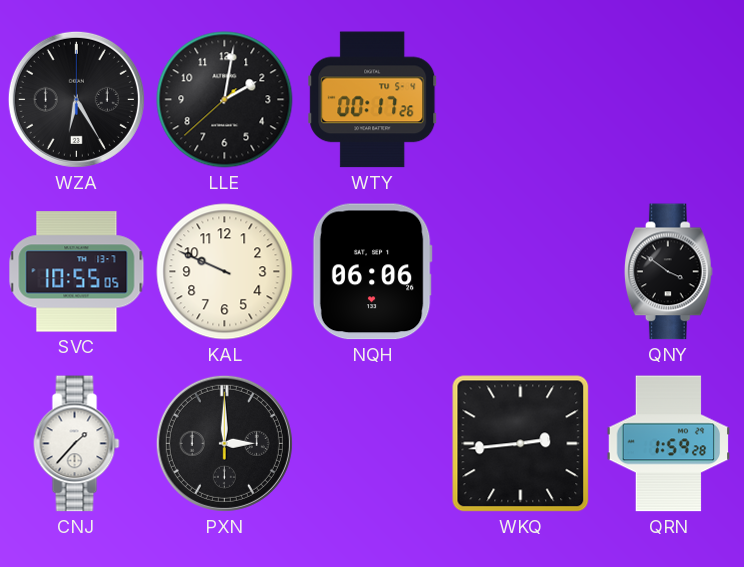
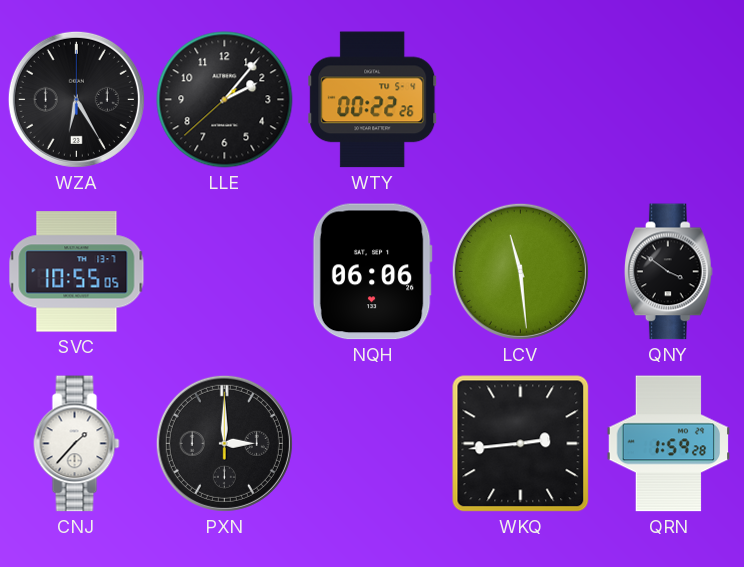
LLE: 2:01 -> 2:06 (225, 100)
WTY: 00:17 -> 00:22 (373, 100)
KAL: 9:49 -> none (225, 272)
LCV: none -> 11:29 (520, 271)
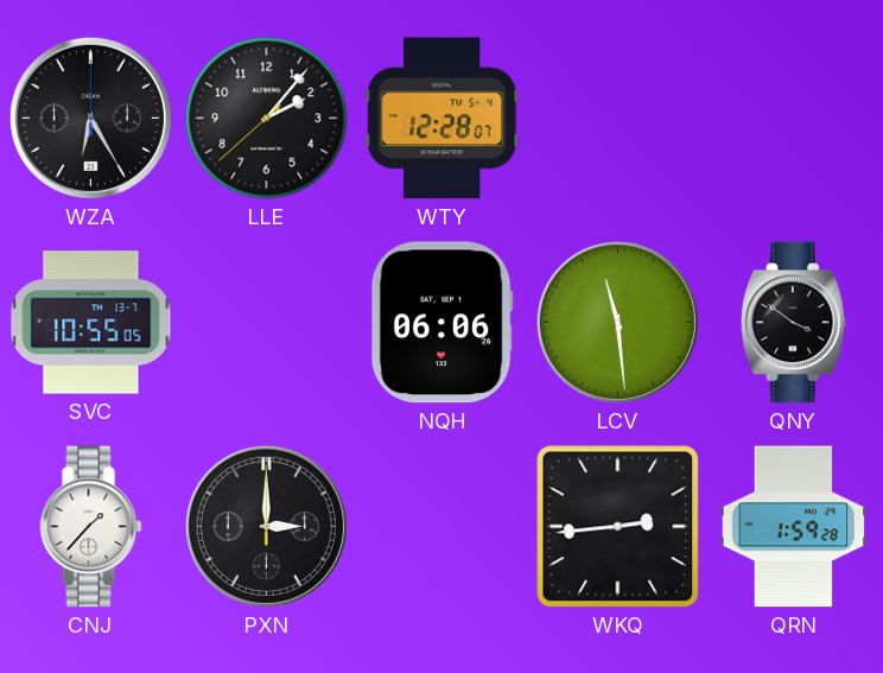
WTY: 00:22 -> 12:28 (443, 119)
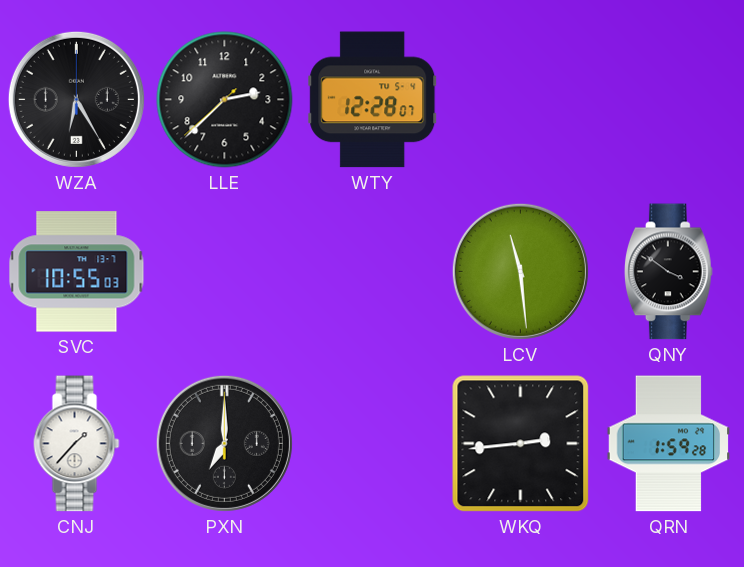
LLE: 2:06 -> 2:37 (225, 100)
SVC: 10:55:05 -> 10:55:03 (77, 272)
NQH: 06:06 -> none (441, 323)
PXN: 3:00 -> 7:00 (224, 443)
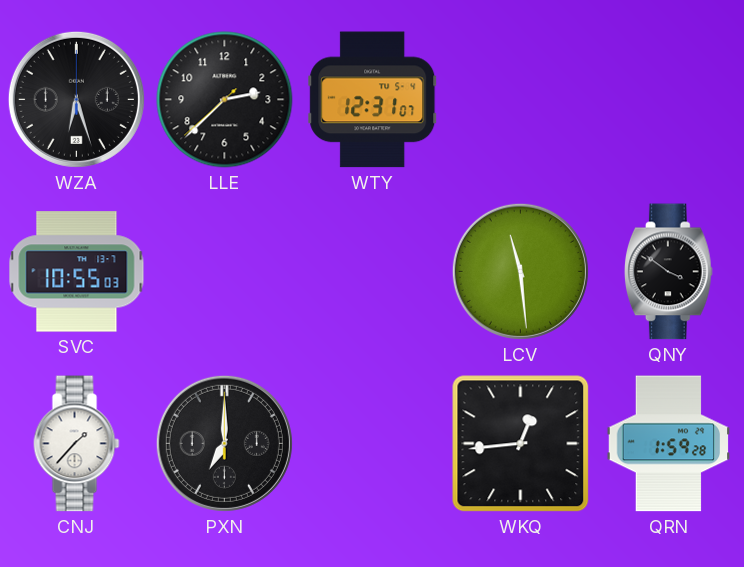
WZA: 6:25 -> 6:27 (76, 99)
WTY: 12:28 -> 12:31 (373, 100)
WKQ: 2:44 -> 12:44 (521, 444)
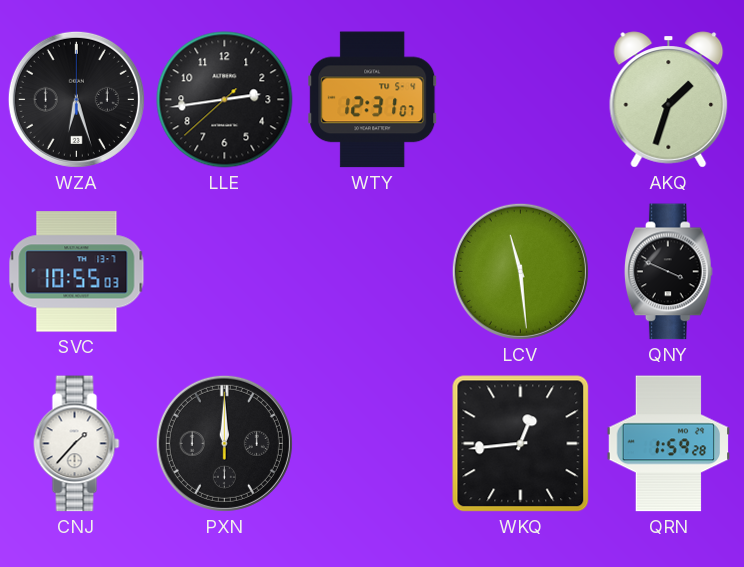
LLE: 2:37 -> 2:43 (225, 100)
AKQ: none -> 1:33 (669, 100)
QNY: 3:51 -> 3:49 (668, 272)
PXN: 7:00 -> 12:00 (224, 443)
